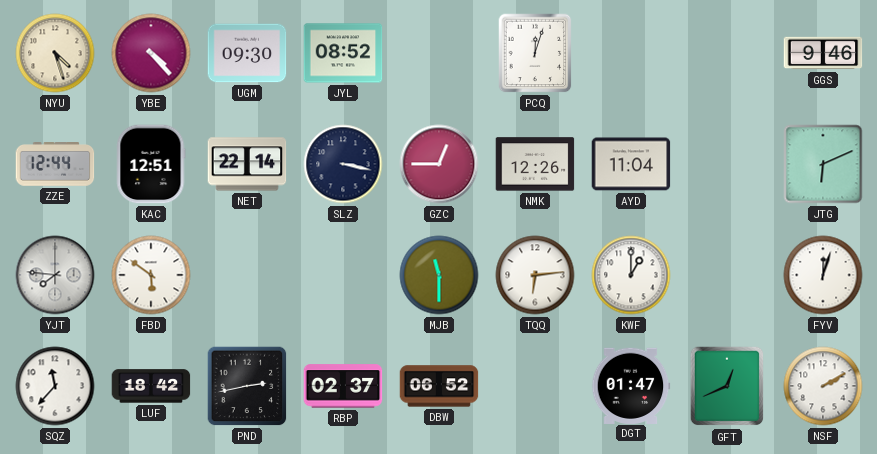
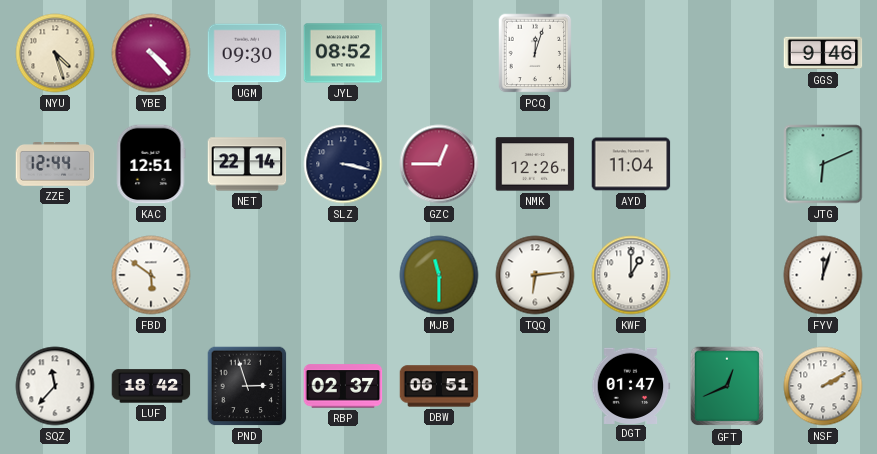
YJT: 7:46 -> none (55, 275)
PND: 2:43 -> 2:57 (247, 386)
DBW: 06:52 -> 06:51 (439, 386)
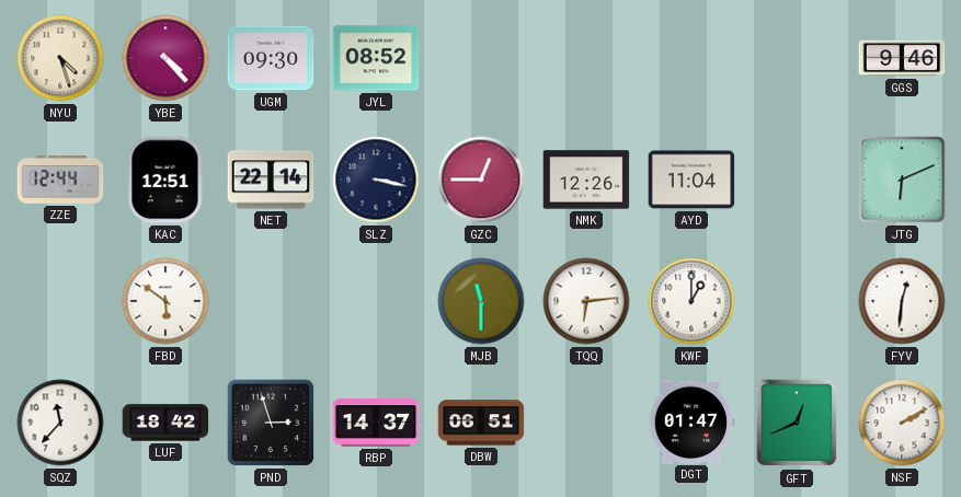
PCQ: 12:03 -> none (535, 53)
FYV: 12:03 -> 12:31 (902, 301)
RBP: 02:37 -> 14:37 (376, 423)
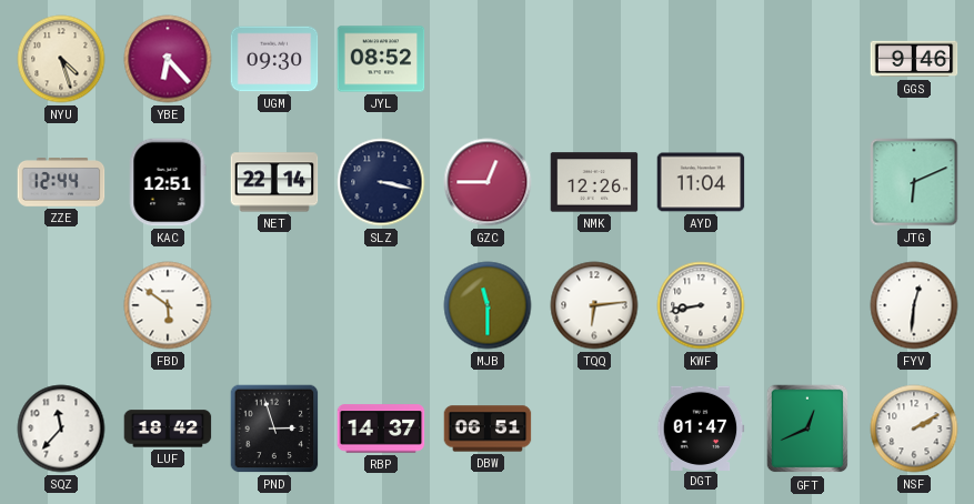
YBE: 4:23 -> 6:23 (168, 59)
KWF: 1:00 -> 8:43 (701, 305)
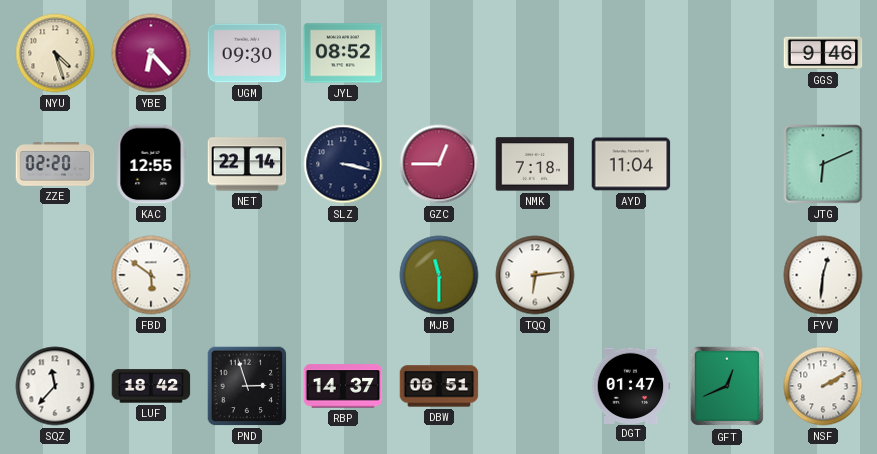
ZZE: 12:44 -> 02:20 (55, 164)
KAC: 12:51 -> 12:55 (151, 164)
NMK: 12:26 -> 7:18 (535, 164)
KWF: 8:43 -> none (701, 305)
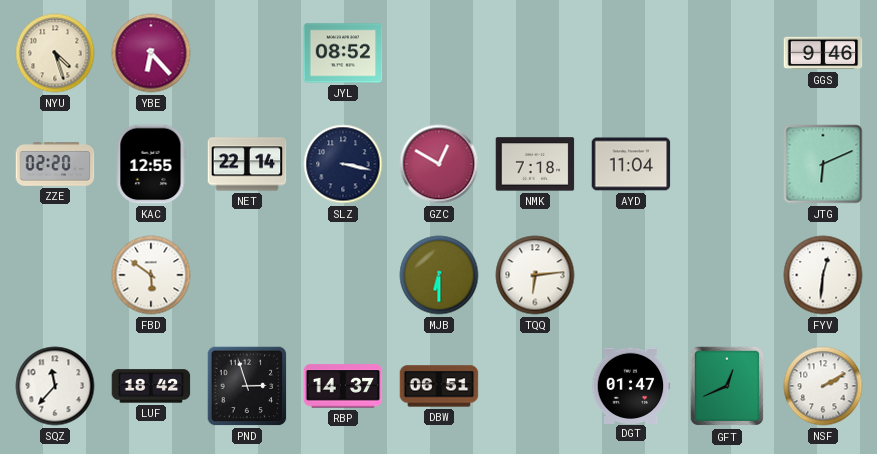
UGM: 09:30 -> none (247, 53)
GZC: 12:45 -> 12:50 (439, 164)
MJB: 11:30 -> 6:30 (439, 275)
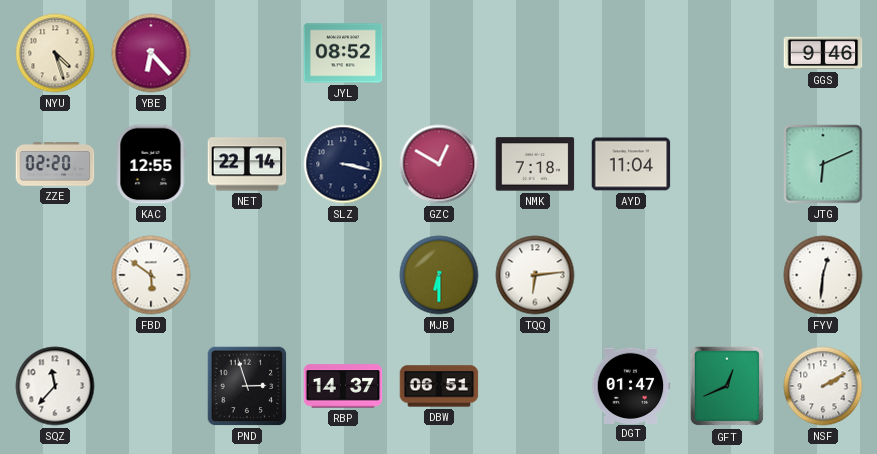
LUF: 18:42 -> none (151, 386)
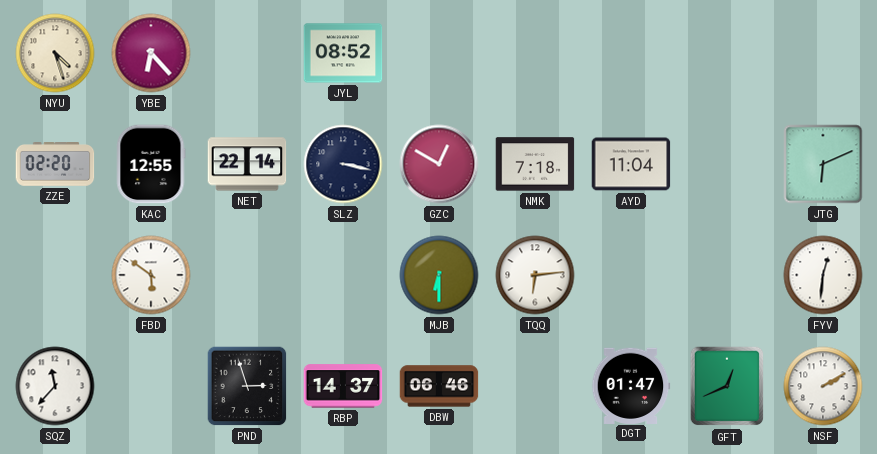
GGS: 9:46 -> none (823, 53)
DBW: 06:51 -> 06:46 (439, 386)
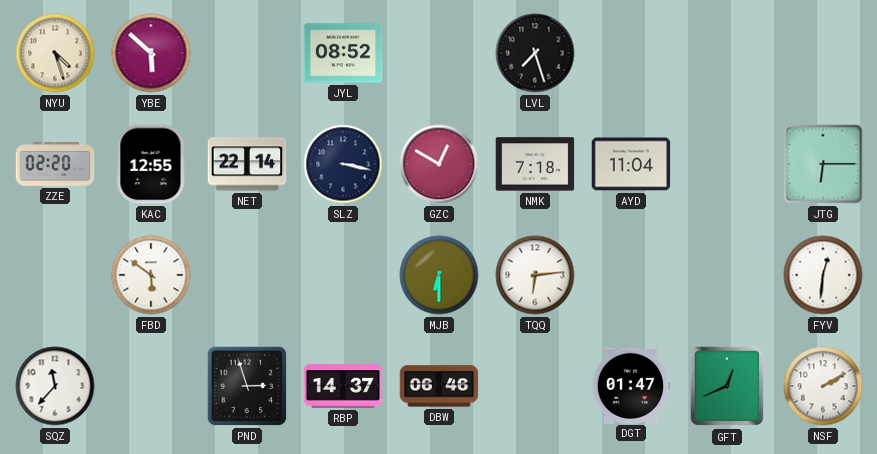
YBE: 6:23 -> 5:52 (151, 53)
LVL: none -> 7:27 (535, 53)
JTG: 6:11 -> 6:15 (823, 164)
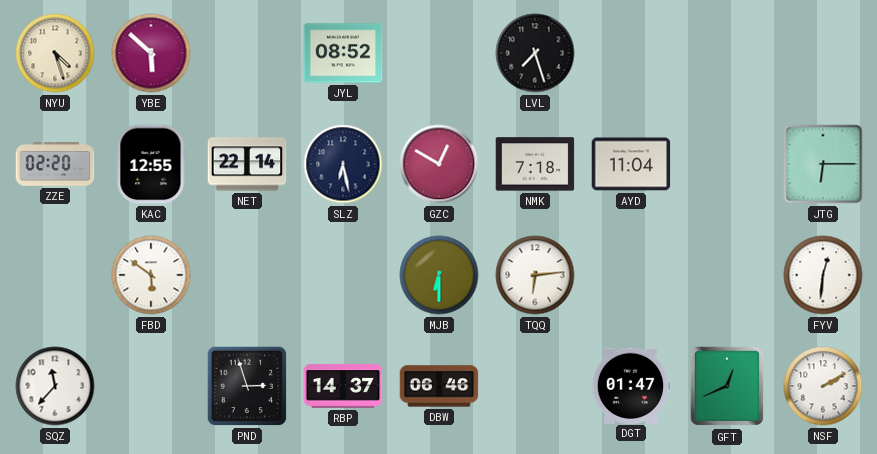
SLZ: 3:17 -> 6:28 (343, 164)
